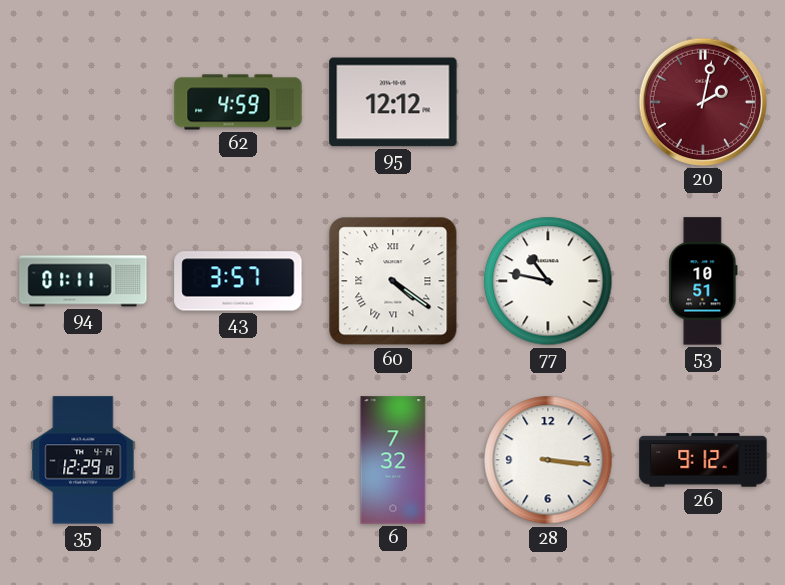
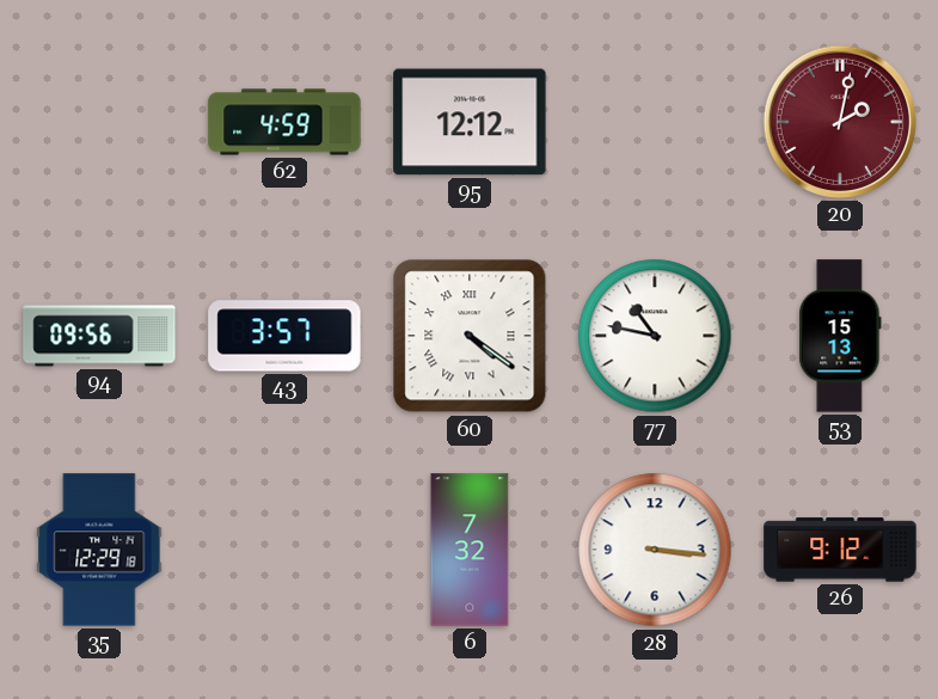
94: 01:11 -> 09:56 (99, 336)
53: 10:51 -> 15:13 (840, 336)
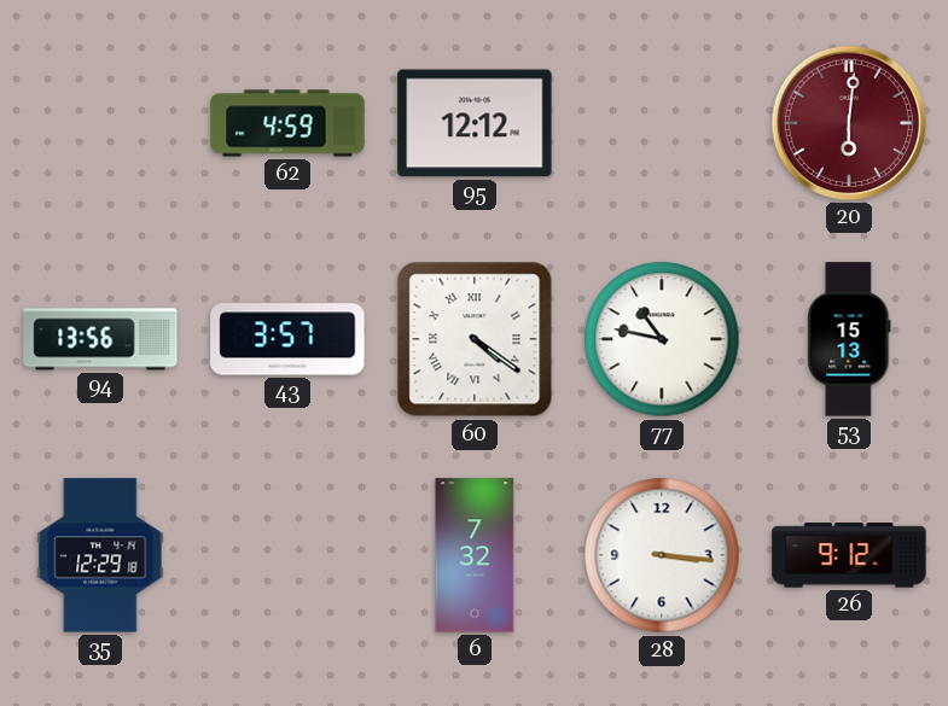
20: 2:02 -> 6:01 (849, 123)
94: 09:56 -> 13:56 (100, 339)
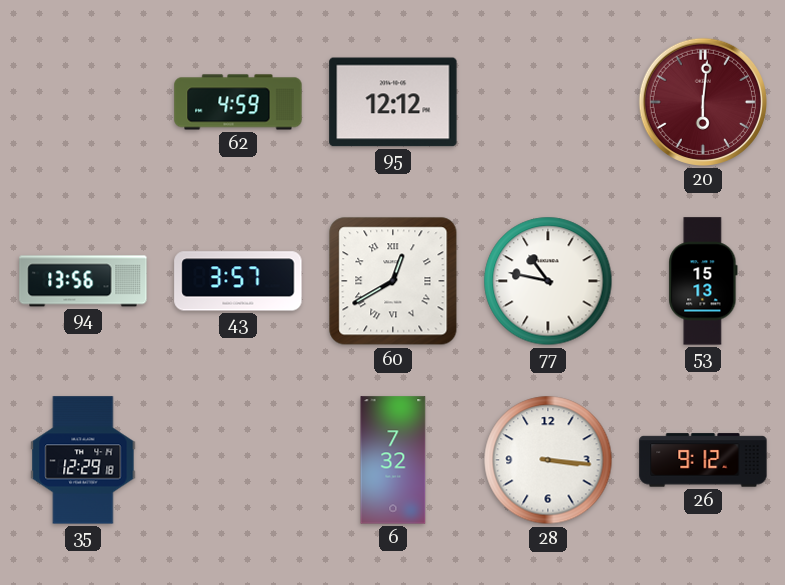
60: 4:21 -> 12:40 (393, 281)
